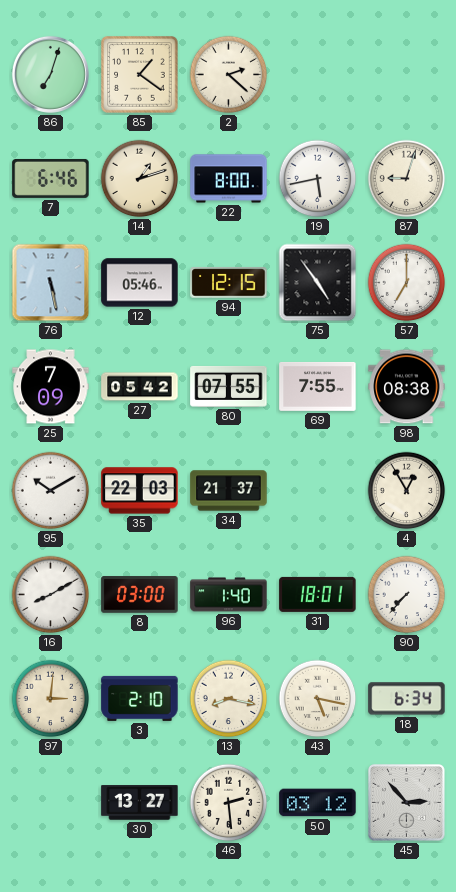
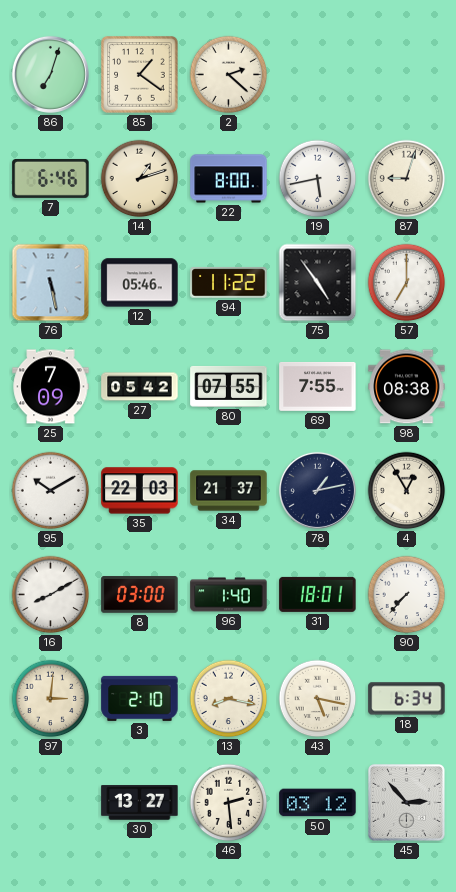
94: 12:15 -> 11:22 (229, 283)
78: none -> 1:13 (317, 490)
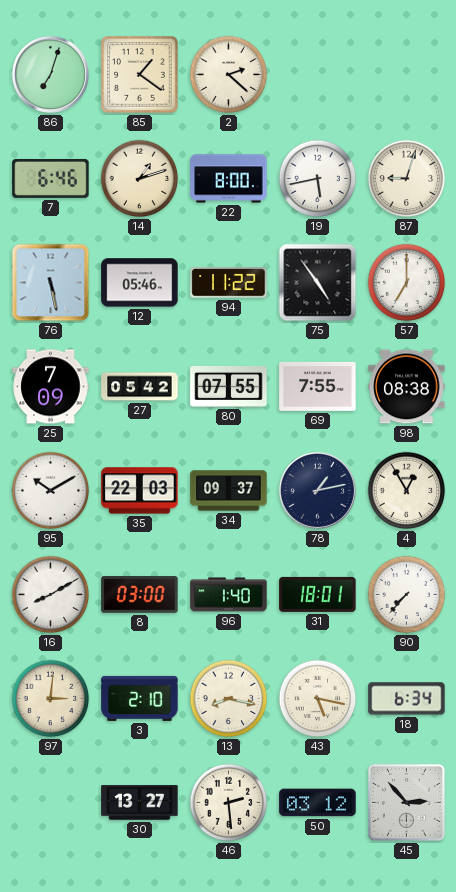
34: 21:37 -> 09:37 (229, 491)
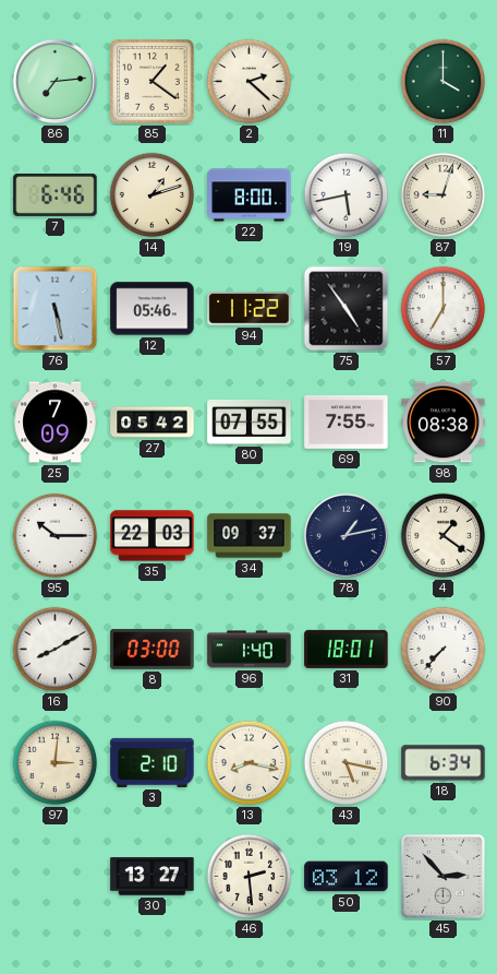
86: 7:03 -> 7:14 (54, 81)
11: none -> 4:00 (444, 82)
95: 10:10 -> 10:15 (56, 536)
4: 12:55 -> 1:21 (444, 536)
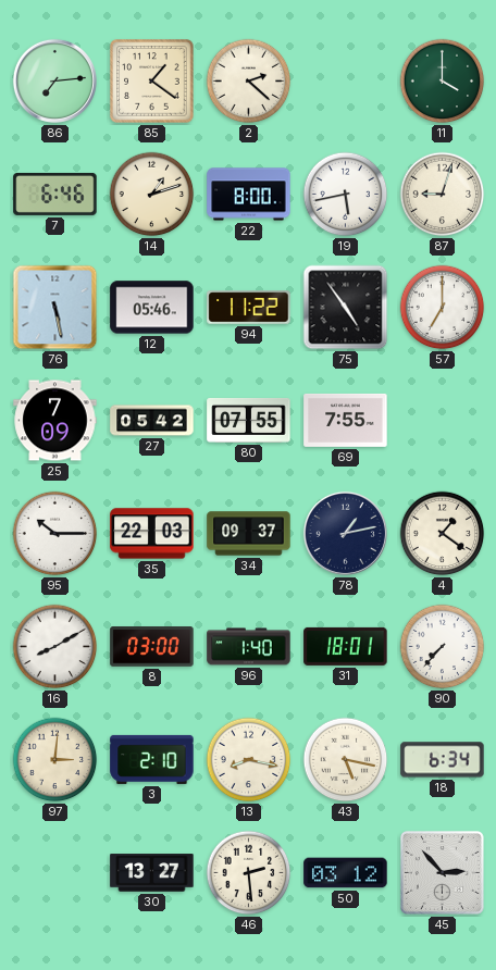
98: 08:38 -> none (444, 423)
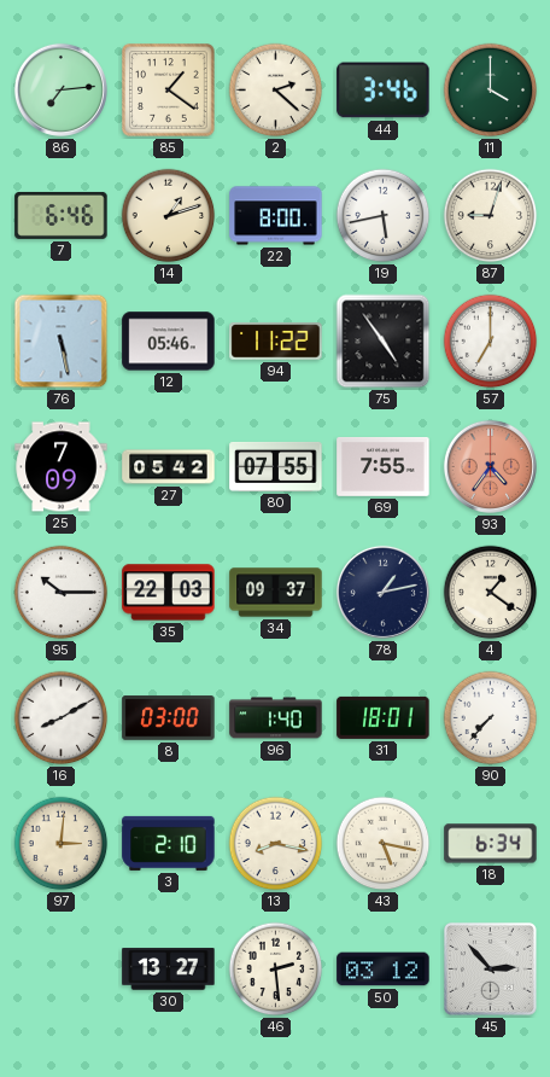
44: none -> 3:46 (384, 91)
93: none -> 4:36 (490, 466)
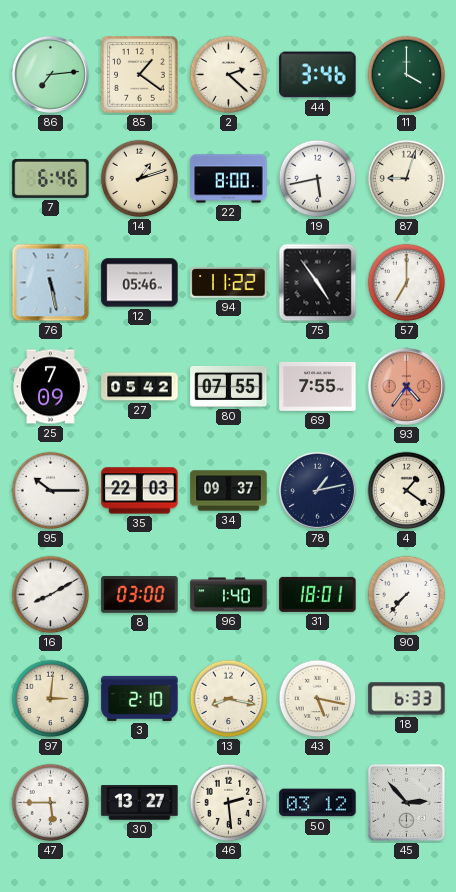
18: 6:34 -> 6:33 (407, 699)
47: none -> 5:45 (51, 803)
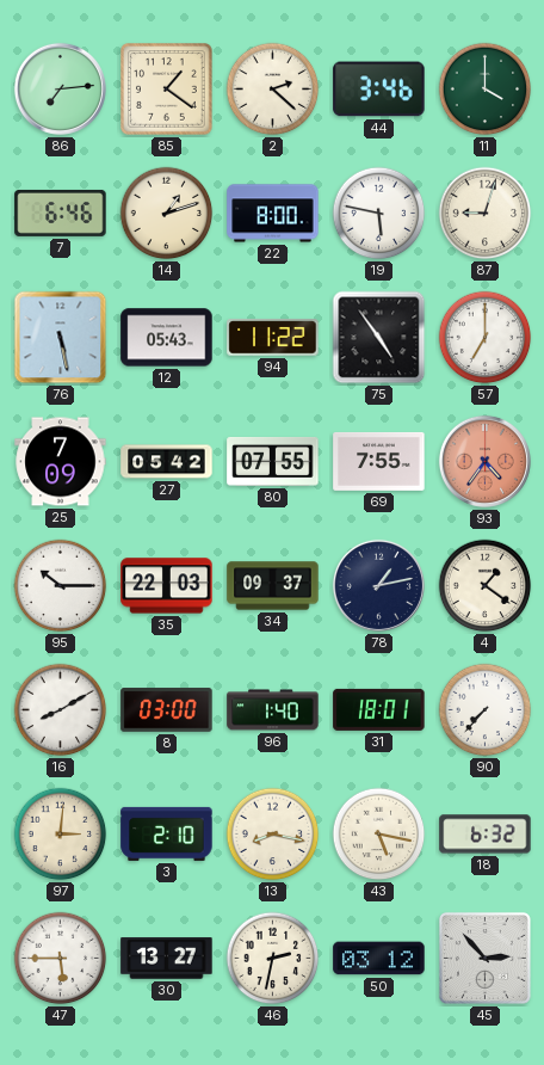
19: 5:43 -> 5:47 (379, 214)
12: 05:46 -> 05:43 (167, 338)
18: 6:33 -> 6:32 (486, 835)
46: 2:29 -> 2:32 (273, 959)
